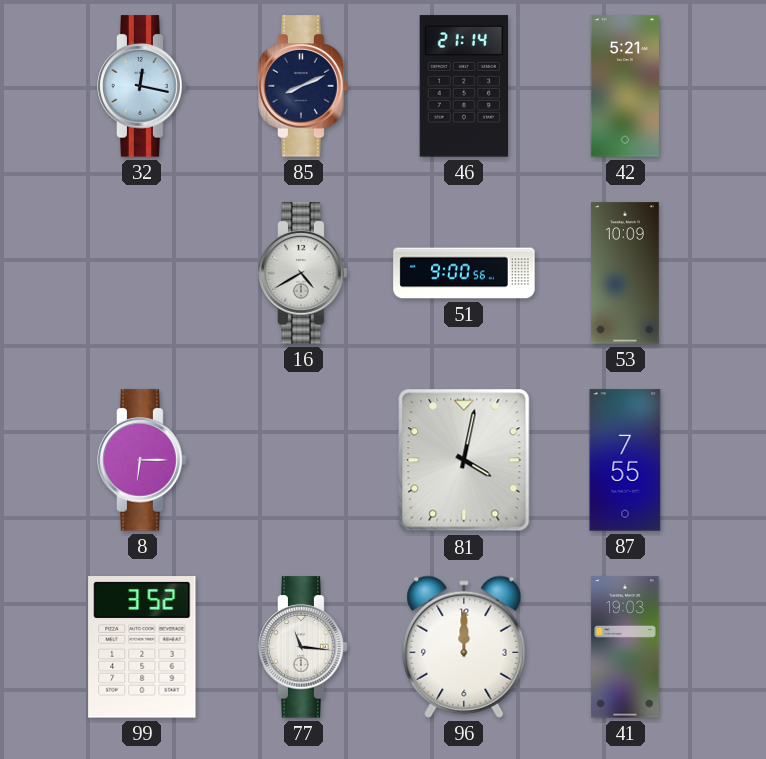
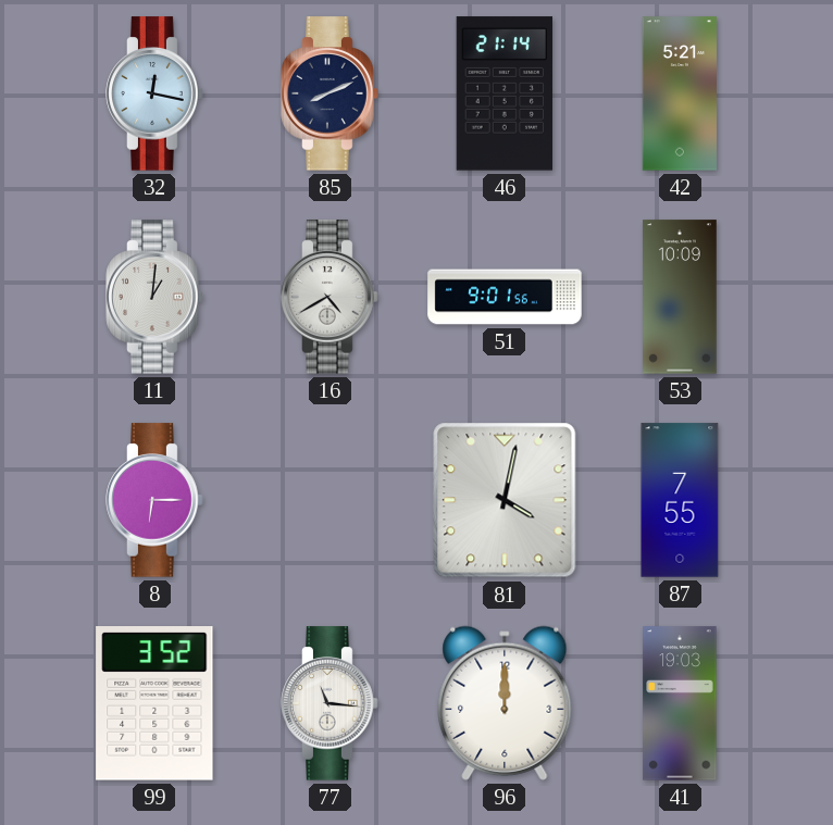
11: none -> 1:01 (154, 297)
51: 9:00 -> 9:01 (505, 297)
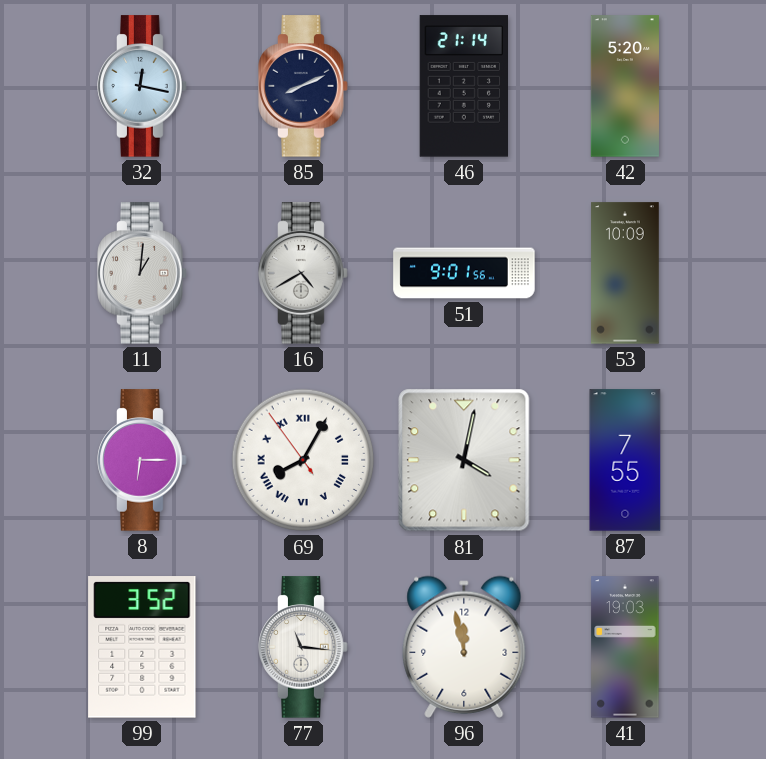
42: 5:21 -> 5:20 (625, 86)
69: none -> 8:04 (303, 460)
96: 12:00 -> 11:58 (464, 647)
